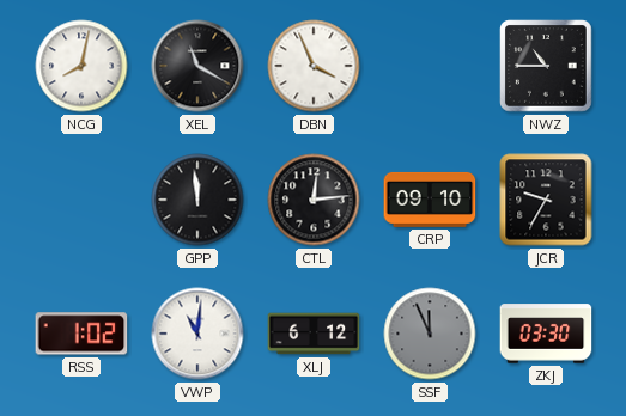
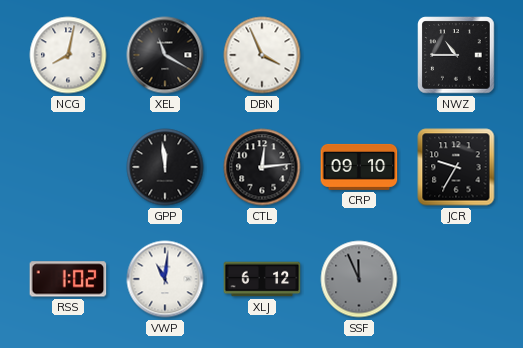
ZKJ: 03:30 -> none (546, 334)
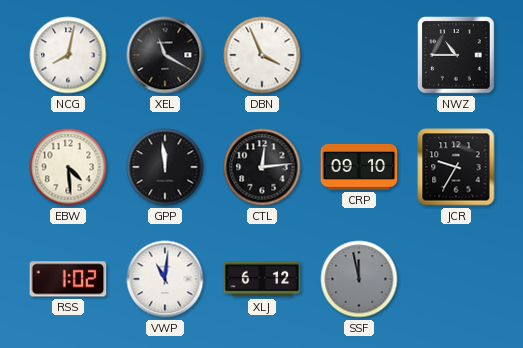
EBW: none -> 4:29 (68, 167)
SSF: 11:56 -> 11:58 (359, 279)
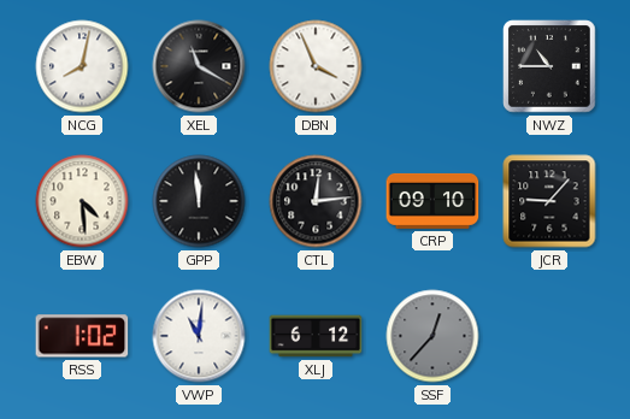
JCR: 9:35 -> 9:07 (549, 201)
SSF: 11:58 -> 12:37 (432, 336)
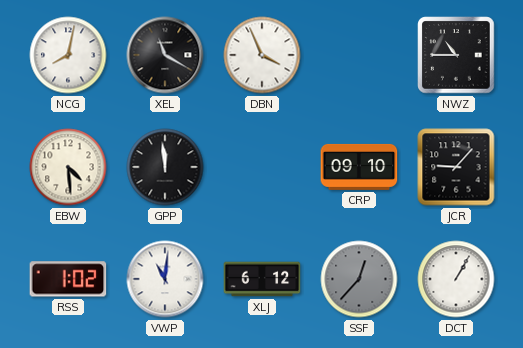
CTL: 12:14 -> none (316, 201)
DCT: none -> 1:05 (456, 279)
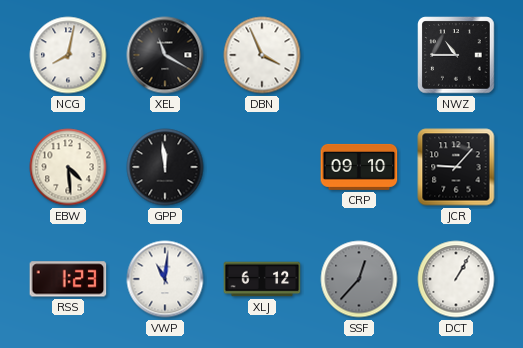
RSS: 1:02 -> 1:23 (68, 279)
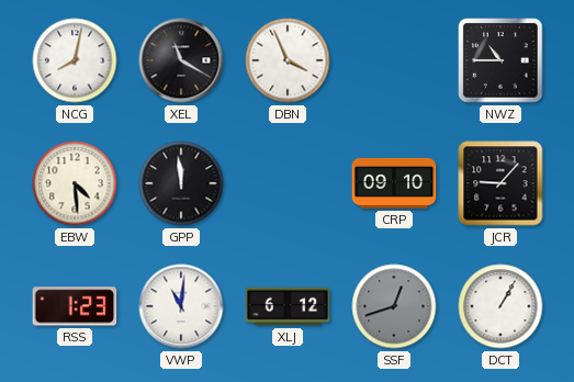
SSF: 12:37 -> 12:42 (394, 306)
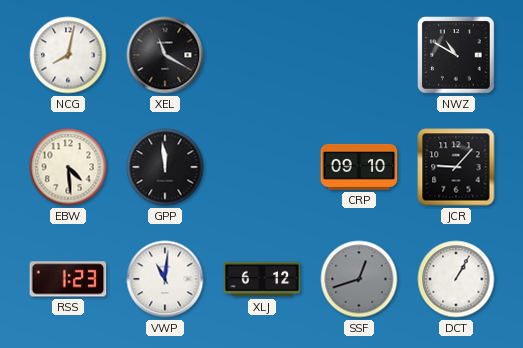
DBN: 3:56 -> none (288, 60)
NWZ: 10:45 -> 10:50 (456, 55)
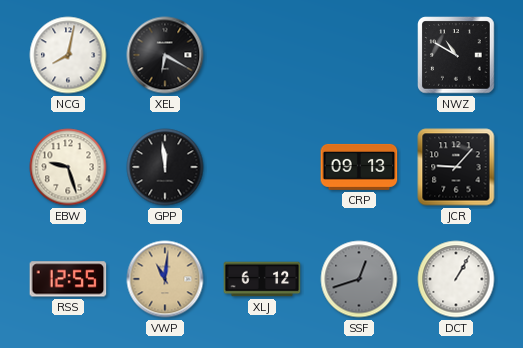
XEL: 11:20 -> 6:20 (165, 55)
EBW: 4:29 -> 9:27 (68, 167)
CRP: 09:10 -> 09:13 (359, 167)
RSS: 1:23 -> 12:55 (68, 279)
VWP dial: white -> champagne (165, 279)
